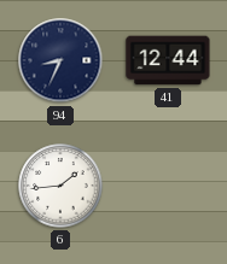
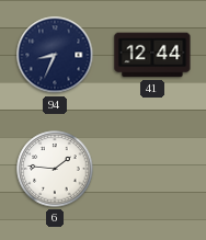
6: 1:44 -> 1:46 (55, 169)
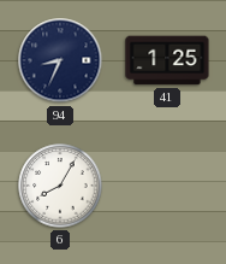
41: 12:44 -> 1:25 (167, 60)
6: 1:46 -> 8:05 (60, 186)
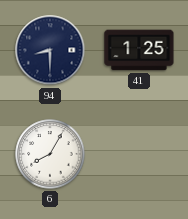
94: 8:34 -> 8:30 (50, 50)
